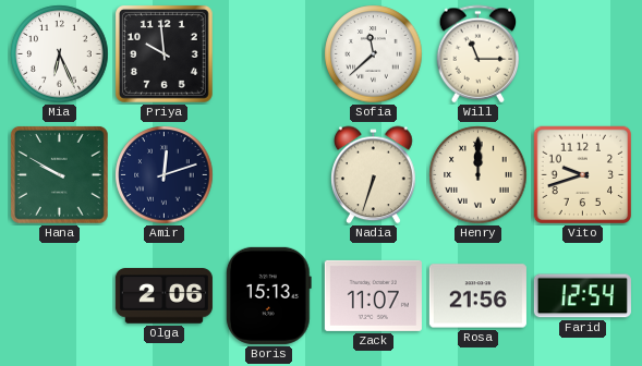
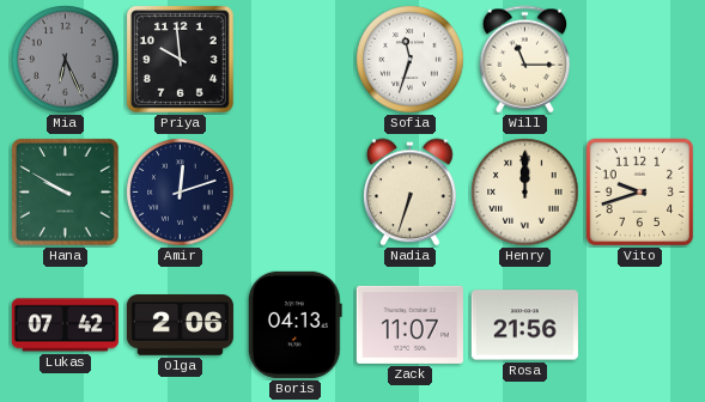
Mia dial: white -> grey (66, 60)
Sofia: 11:38 -> 11:33 (411, 60)
Lukas: none -> 07:42 (65, 325)
Boris: 15:13 -> 04:13 (294, 324)
Farid: 12:54 -> none (582, 296)
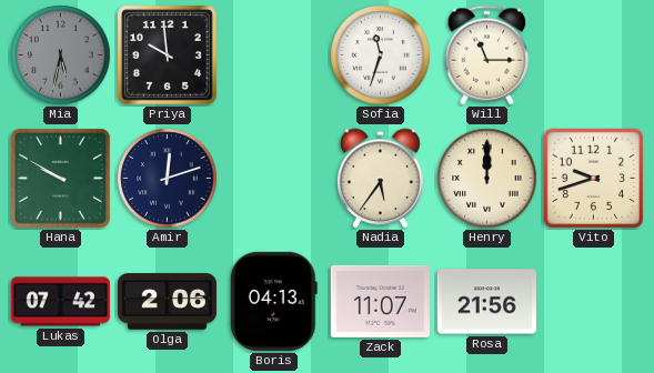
Mia: 6:26 -> 5:32 (61, 56)
Nadia: 6:33 -> 5:36 (381, 179)
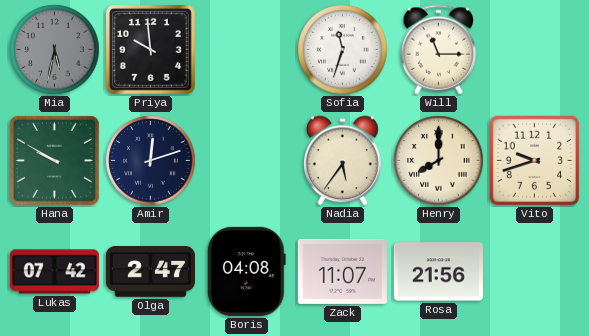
Henry: 12:00 -> 8:00 (439, 161)
Olga: 2:06 -> 2:47 (150, 272)
Boris: 04:13 -> 04:08 (246, 271)
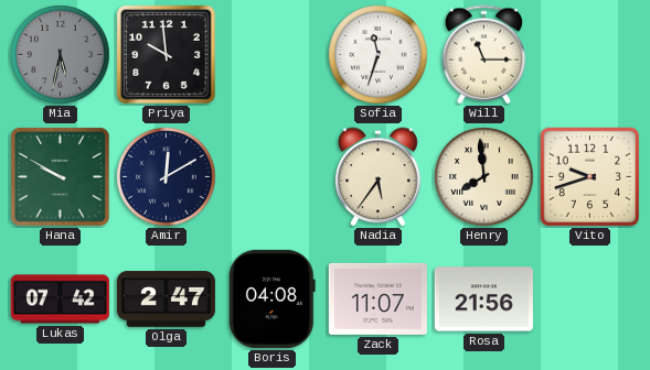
Amir: 12:12 -> 12:10 (167, 177)
Henry: 8:00 -> 7:59 (484, 177)
